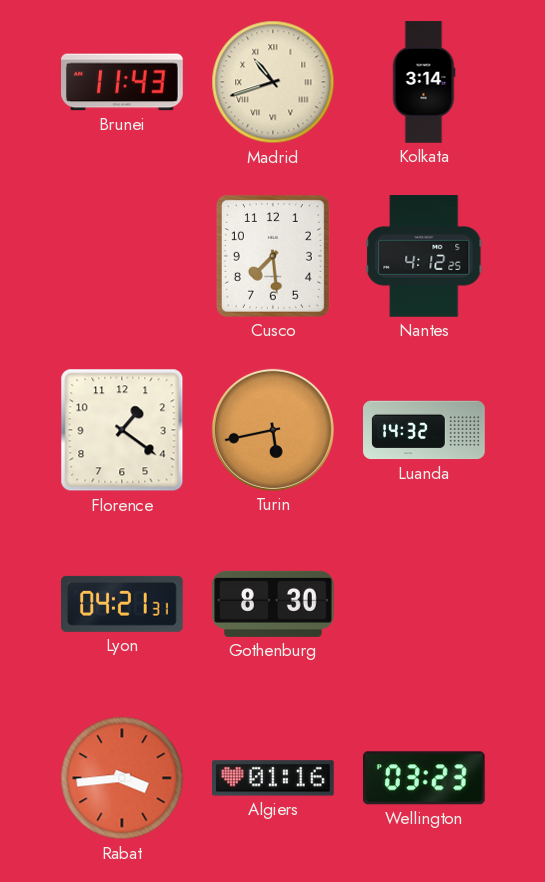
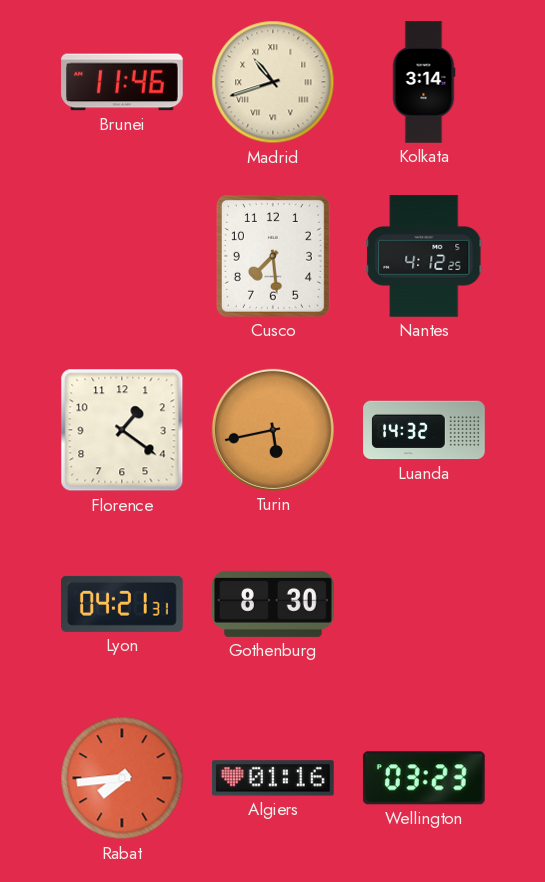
Brunei: 11:43 -> 11:46 (122, 82)
Rabat: 3:44 -> 7:44 (122, 778)
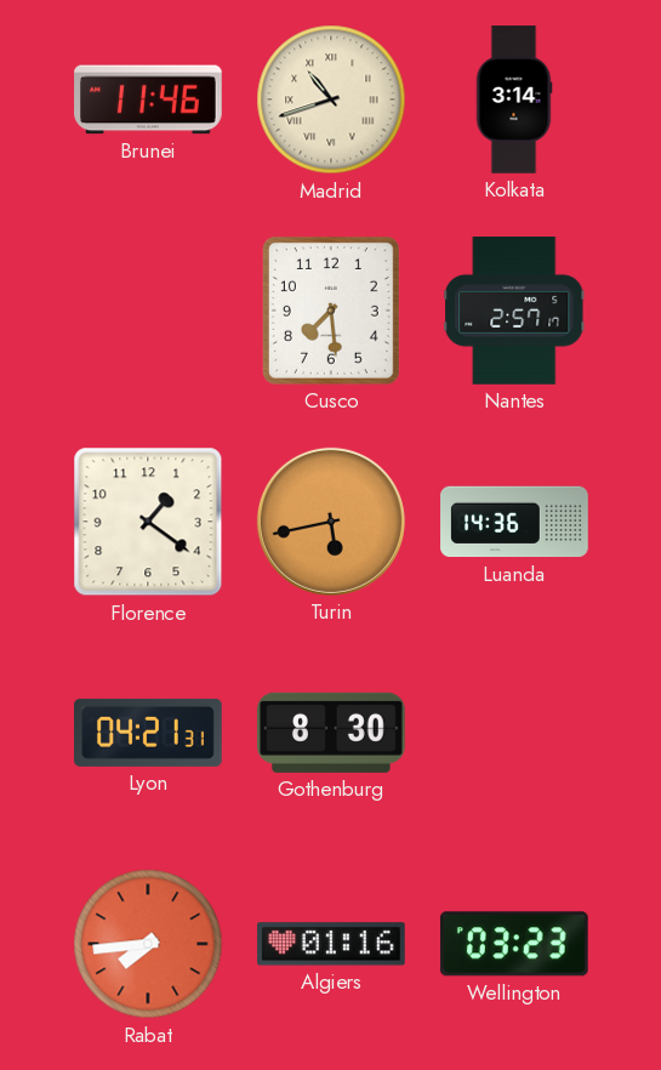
Nantes: 4:12 -> 2:57 (514, 311)
Luanda: 14:32 -> 14:36 (514, 522)
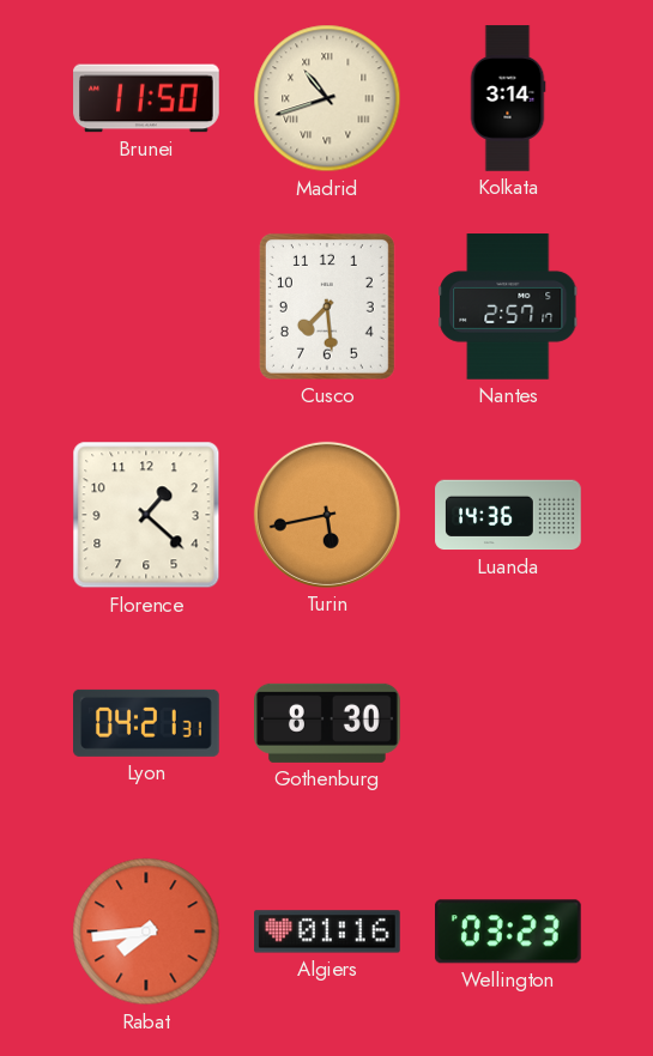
Brunei: 11:46 -> 11:50 (146, 98)
Florence: 1:21 -> 1:22 (146, 515)
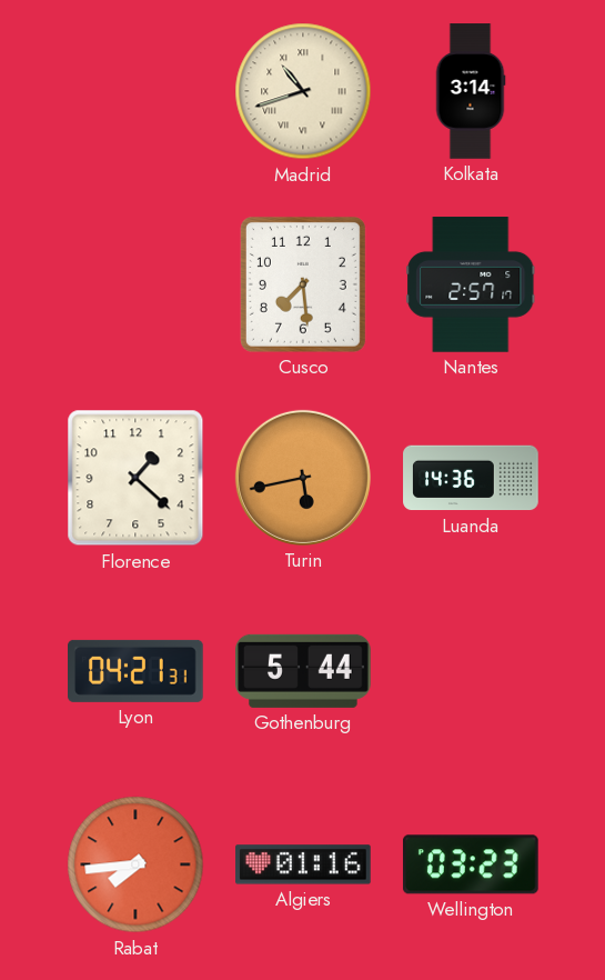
Brunei: 11:50 -> none (146, 98)
Gothenburg: 8:30 -> 5:44 (304, 671)
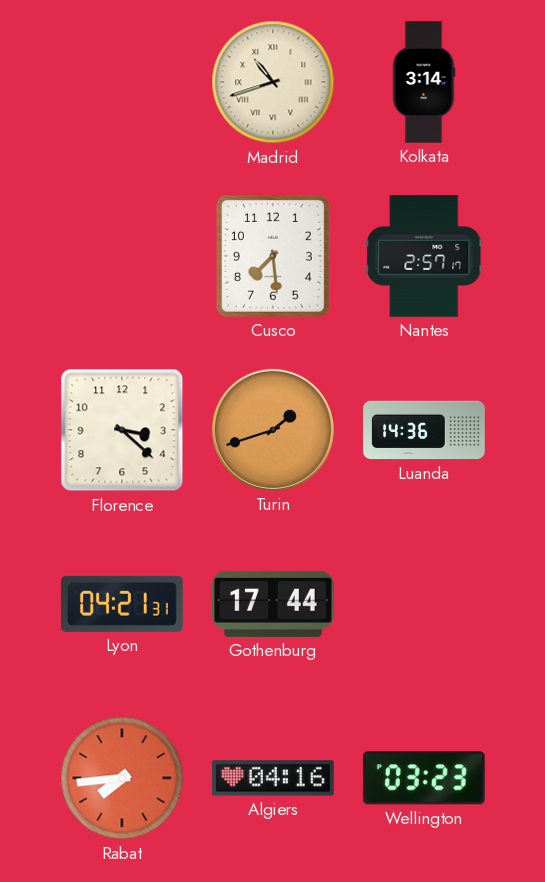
Florence: 1:22 -> 3:22 (122, 430)
Turin: 5:43 -> 1:42 (273, 430)
Gothenburg: 5:44 -> 17:44 (274, 604)
Algiers: 01:16 -> 04:16 (273, 778)
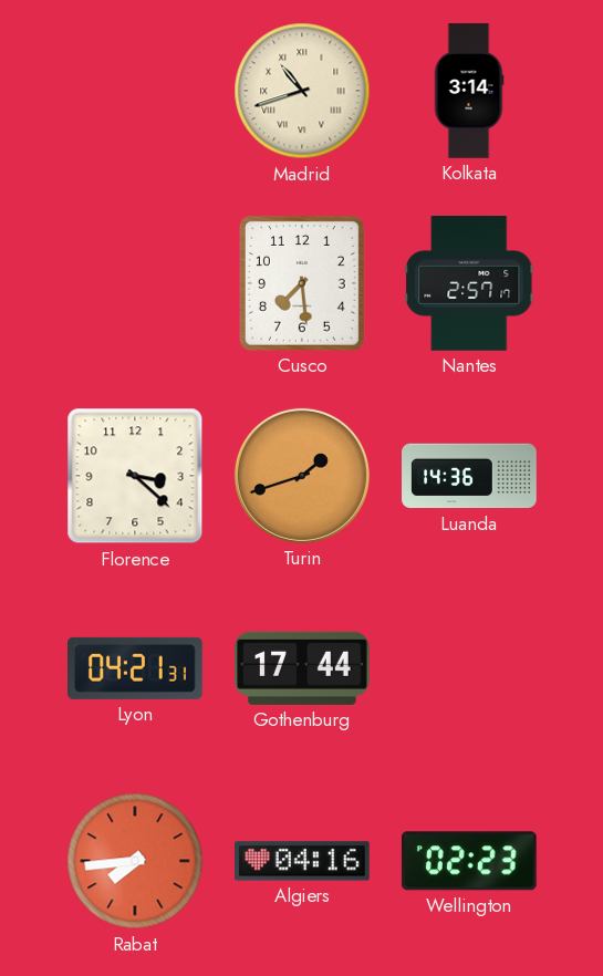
Wellington: 03:23 -> 02:23 (469, 861)
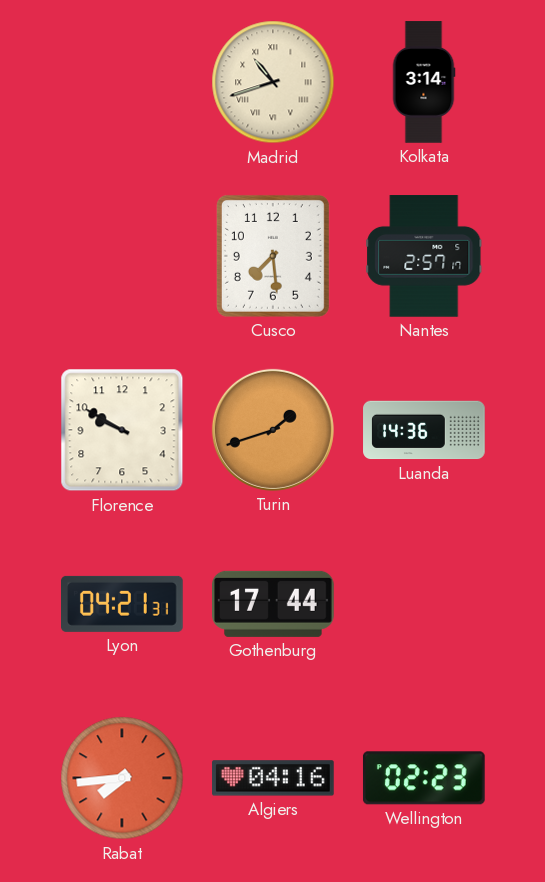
Florence: 3:22 -> 9:50 (122, 430)
